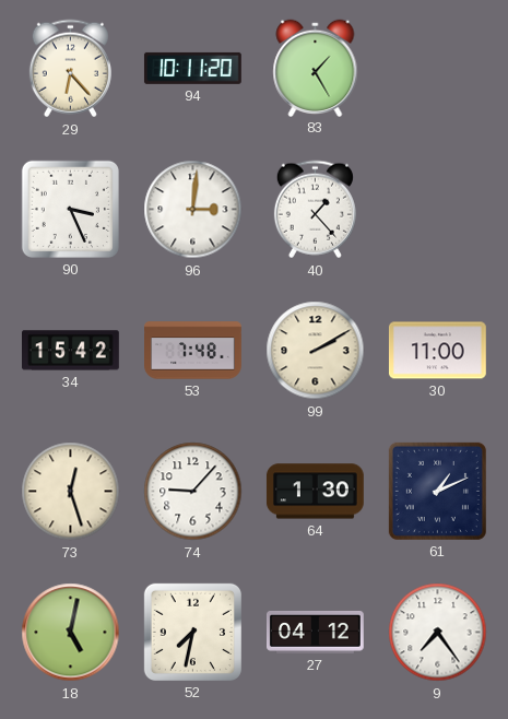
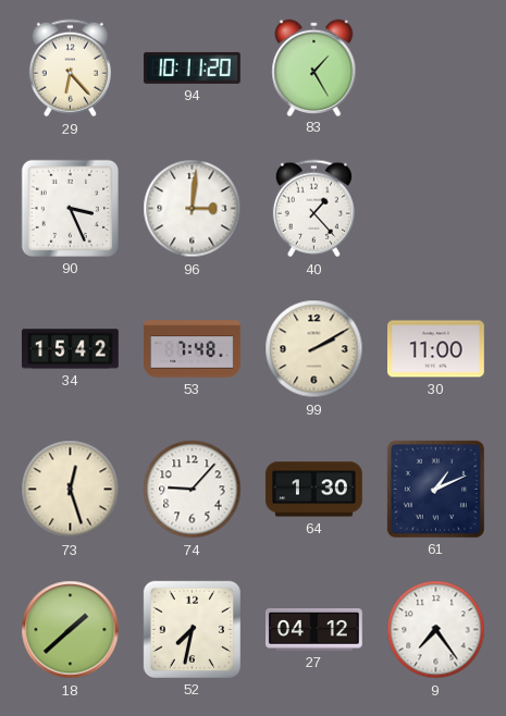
18: 5:02 -> 1:38 (71, 630)
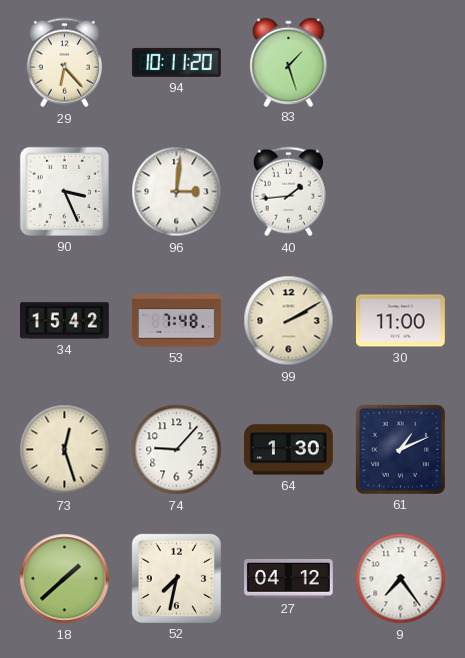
83: 1:25 -> 1:27 (289, 62)
40: 1:23 -> 1:44 (288, 192)
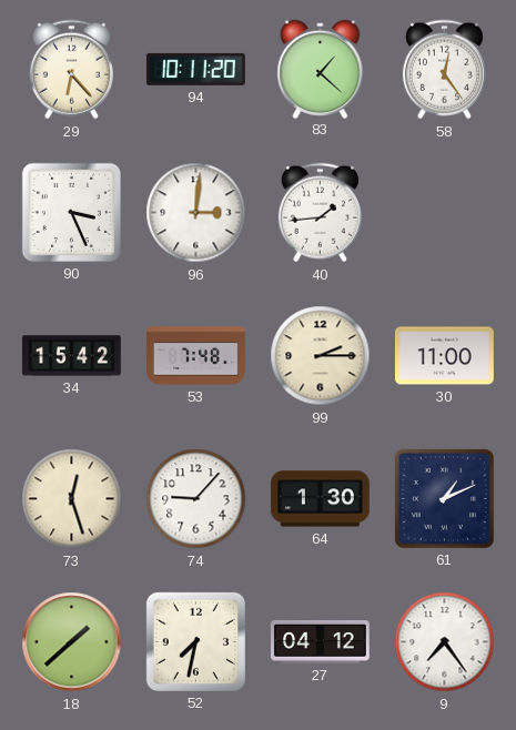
83: 1:27 -> 1:22 (321, 69)
58: none -> 12:24 (444, 70)
99: 2:10 -> 2:15 (321, 356)
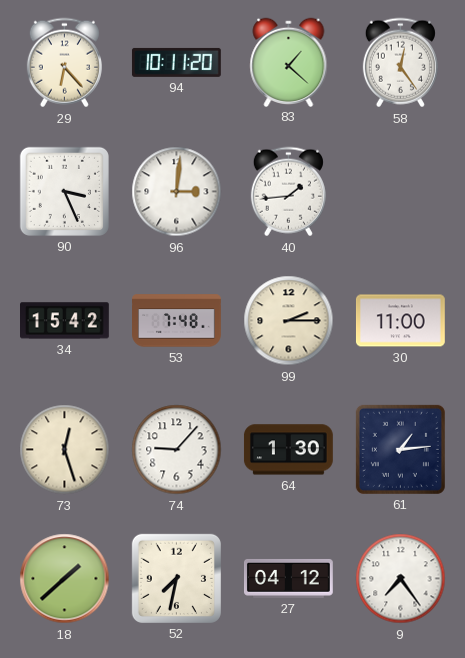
61: 1:11 -> 1:14 (400, 449)
